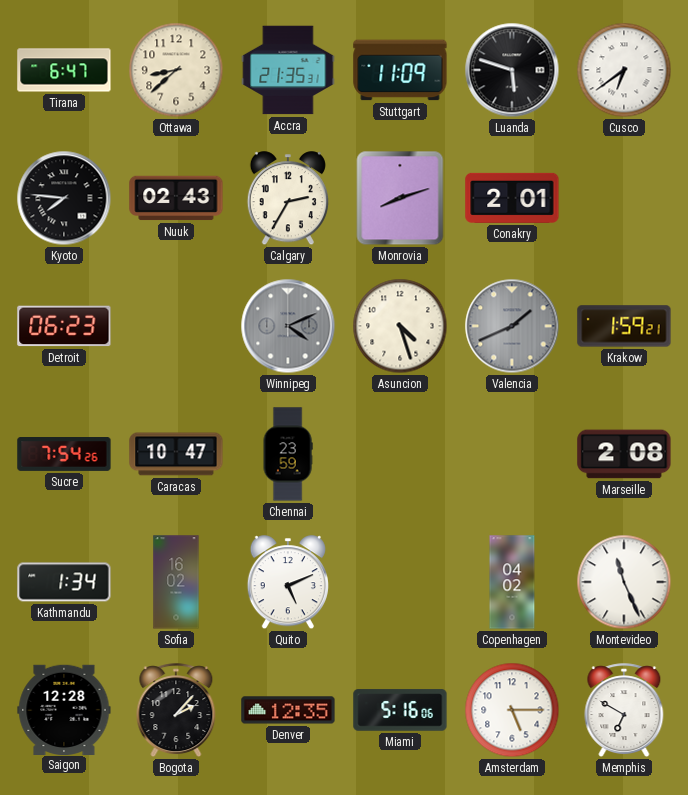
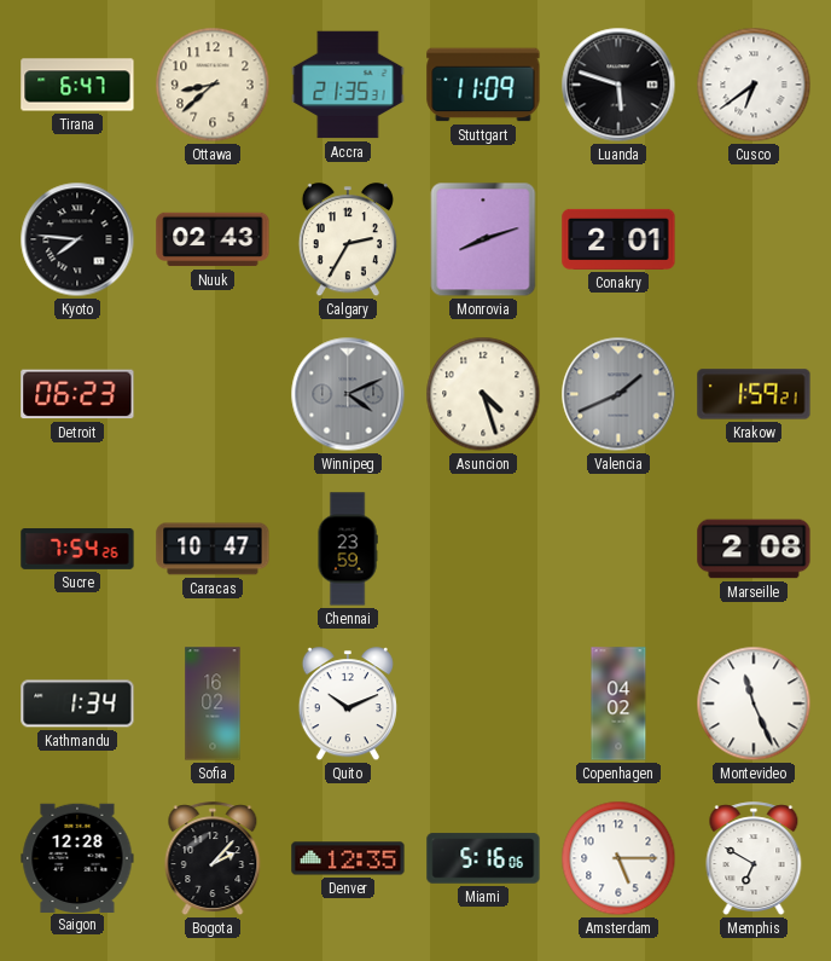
Quito: 5:11 -> 10:11 (348, 705)
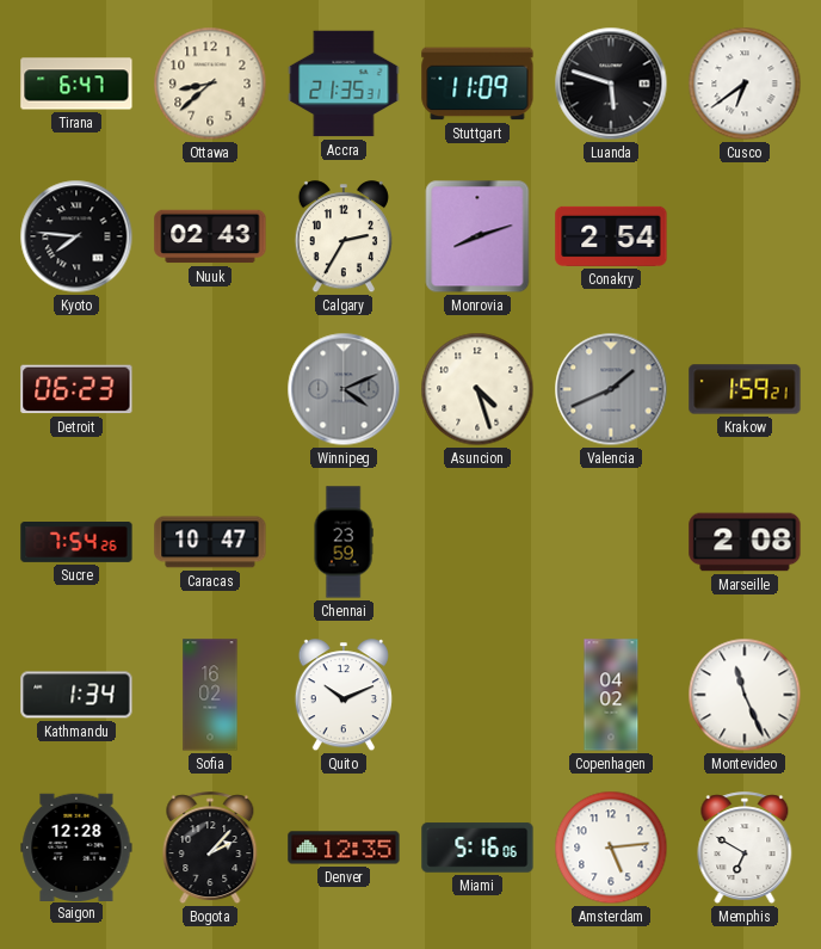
Conakry: 2:01 -> 2:54 (611, 236)
Amsterdam: 5:15 -> 5:14 (611, 848)
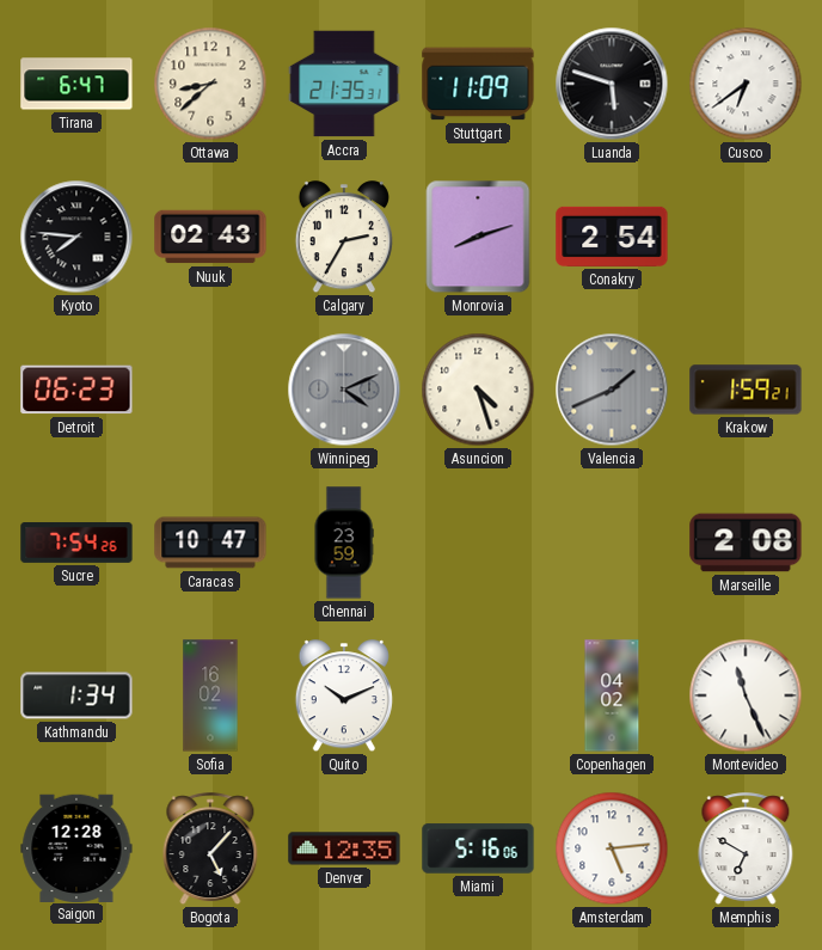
Bogota: 2:07 -> 5:07 (210, 850)
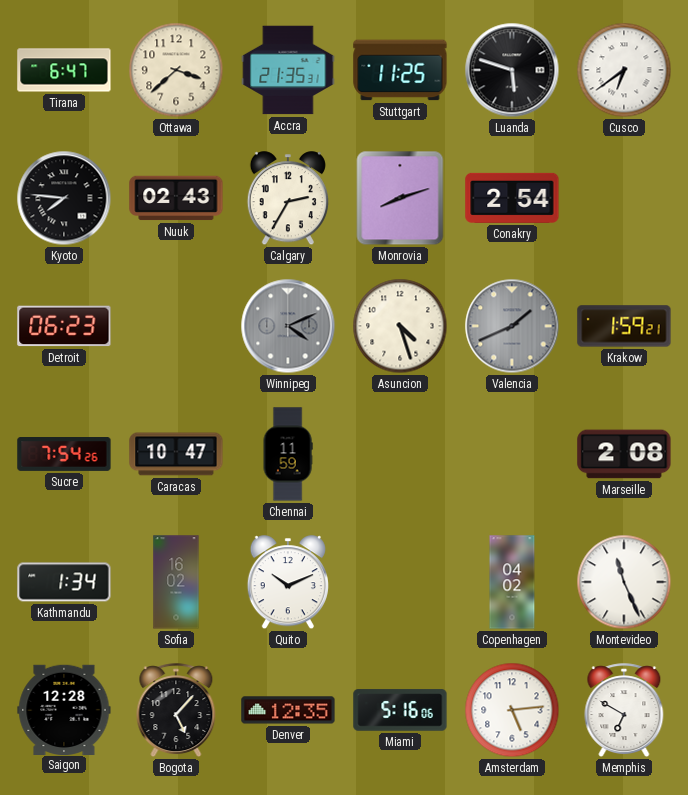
Ottawa: 8:38 -> 3:38 (176, 70)
Stuttgart: 11:09 -> 11:25 (400, 70)
Chennai: 23:59 -> 11:59 (288, 454)
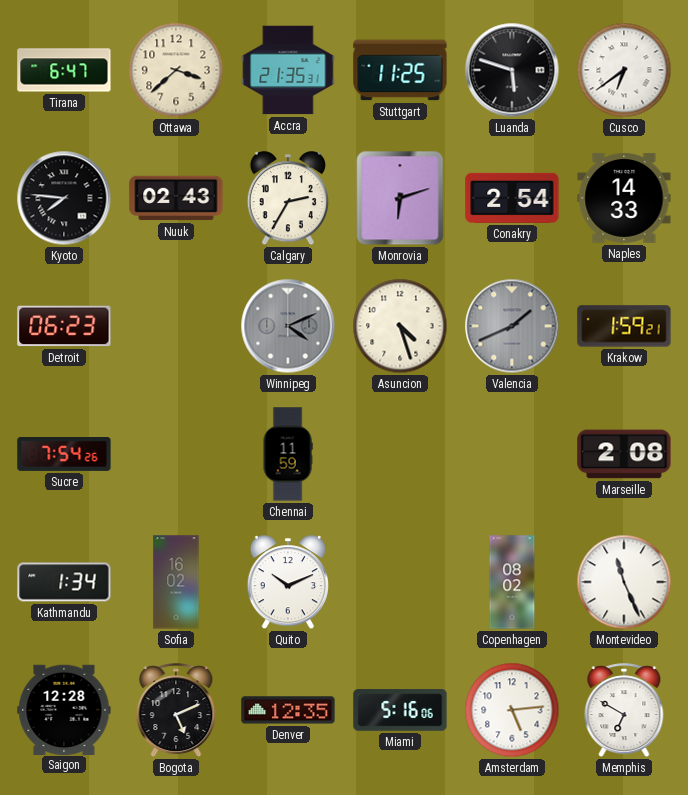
Monrovia: 8:12 -> 6:12 (400, 198)
Naples: none -> 14:33 (624, 198)
Caracas: 10:47 -> none (176, 454)
Copenhagen: 04:02 -> 08:02 (512, 582)
Bogota: 5:07 -> 5:11 (176, 711)
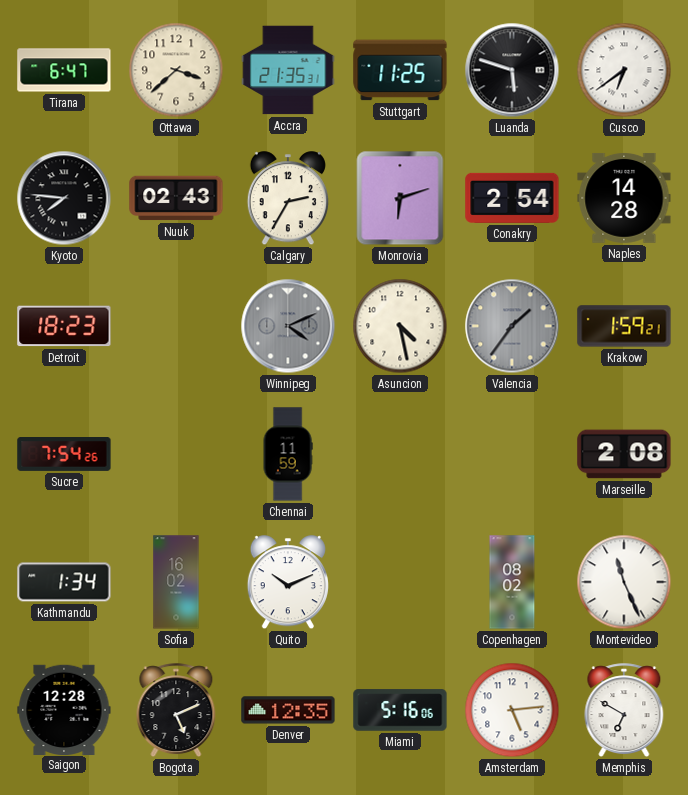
Naples: 14:33 -> 14:28 (624, 198)
Detroit: 06:23 -> 18:23 (64, 326)
Asuncion: 4:27 -> 4:28 (400, 326)
Valencia: 1:41 -> 1:36 (512, 326)
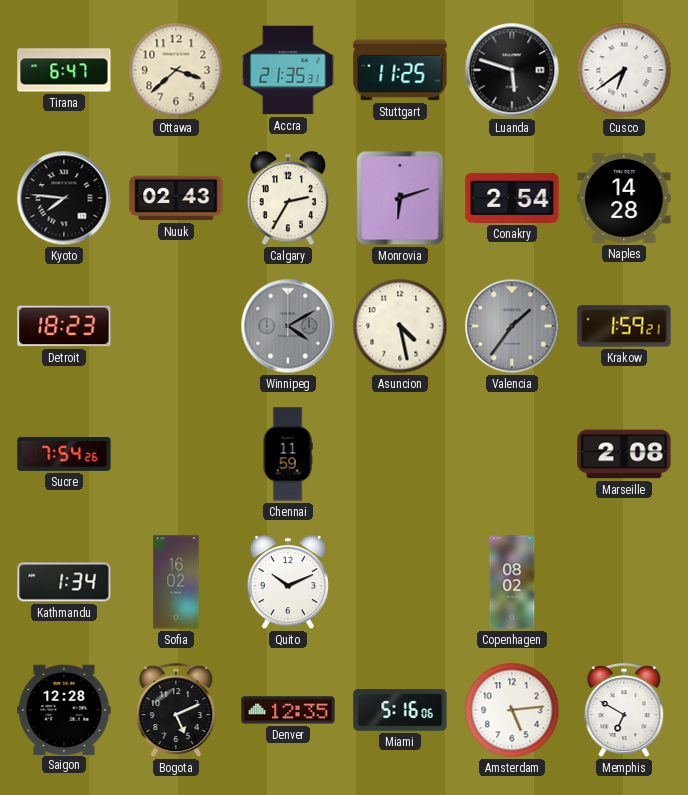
Winnipeg: 4:11 -> 4:10 (288, 326)
Montevideo: 11:26 -> none (624, 582)
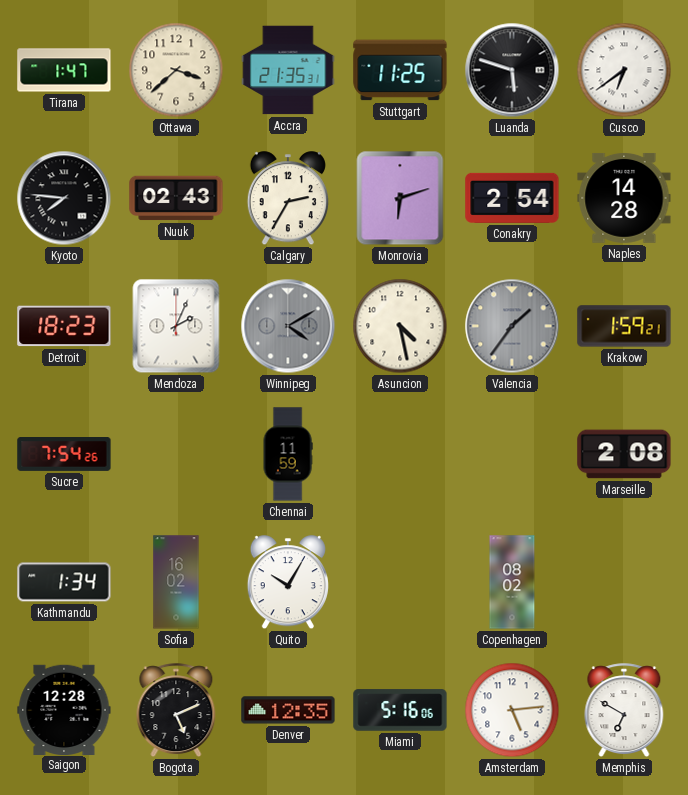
Tirana: 6:47 -> 1:47 (64, 70)
Mendoza: none -> 2:04 (176, 326)
Quito: 10:11 -> 10:05 (288, 583)
